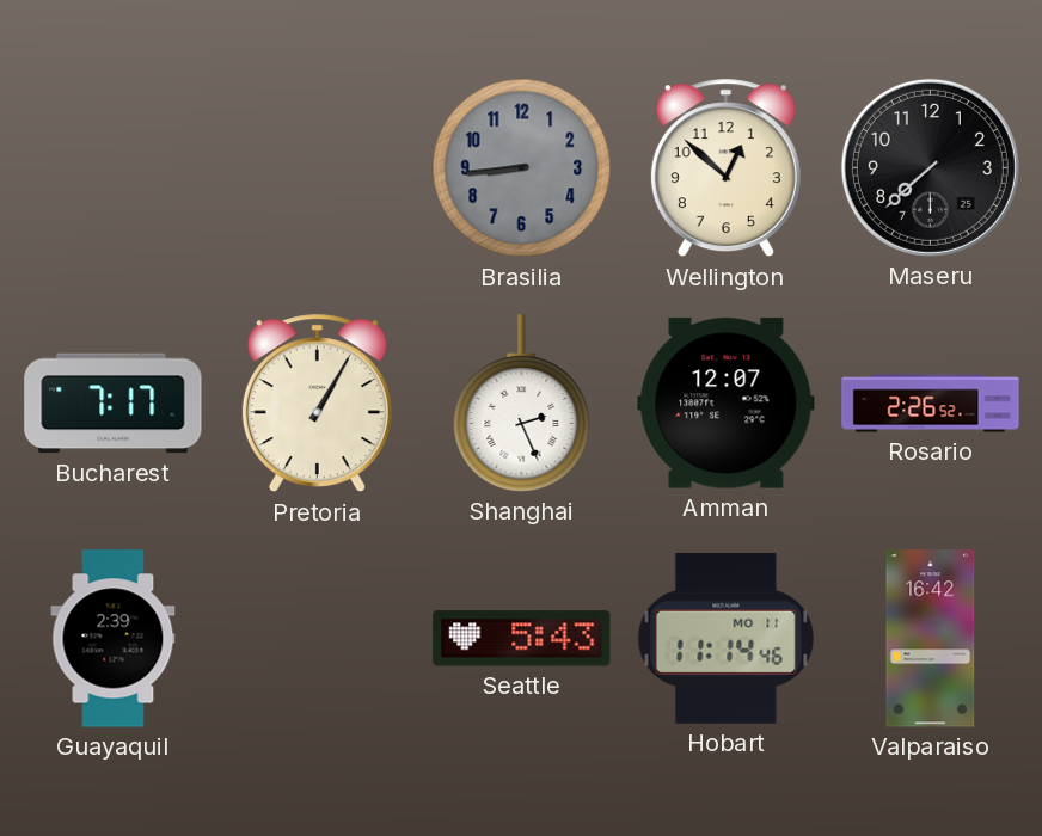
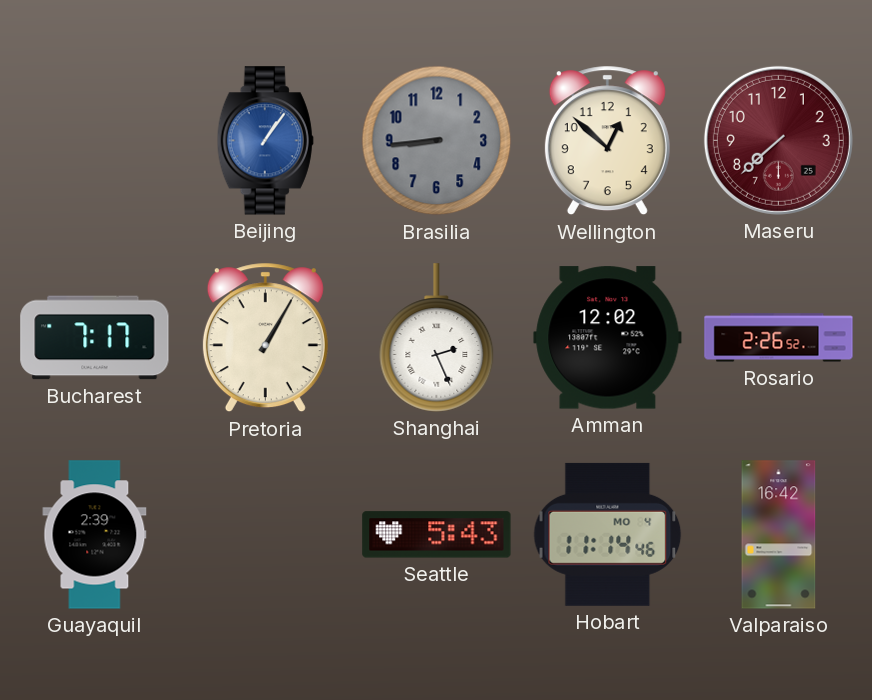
Beijing: none -> 1:06 (265, 141)
Maseru dial: black -> burgundy (778, 140)
Amman: 12:07 -> 12:02 (608, 338)
Hobart date: MO 11 -> MO 4 (608, 534)
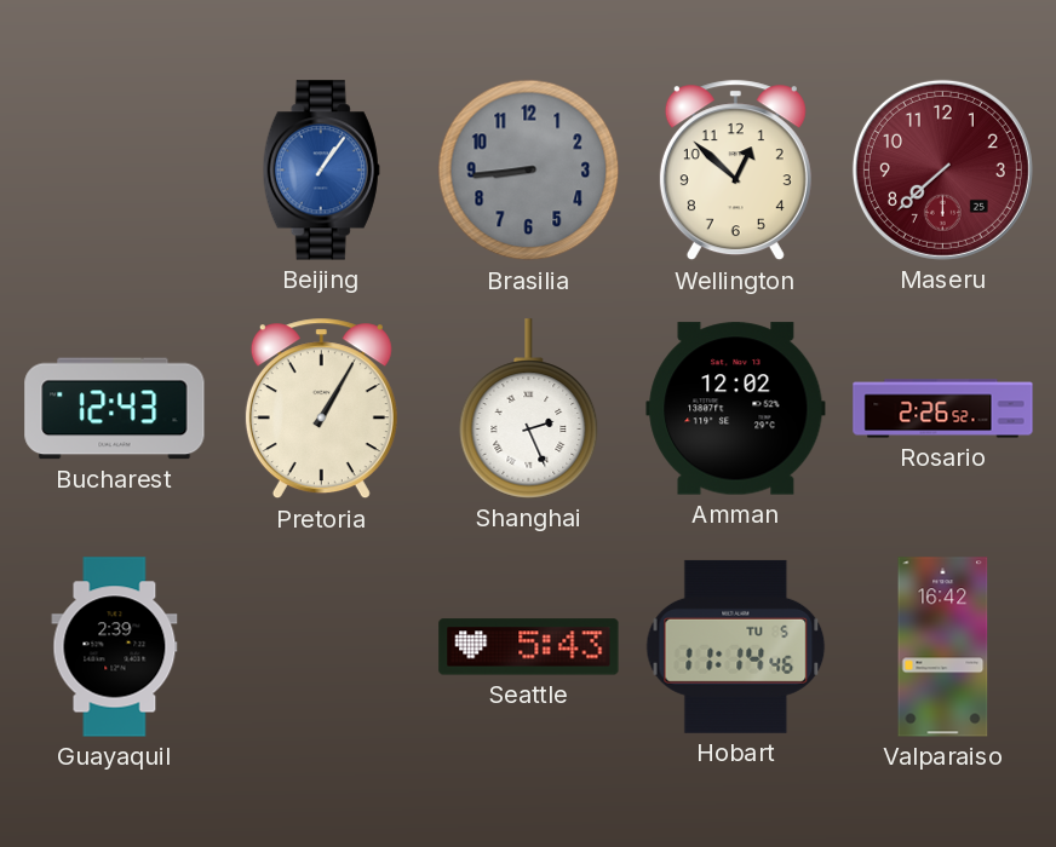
Bucharest: 7:17 -> 12:43 (115, 409)
Hobart date: MO 4 -> TU 5 (736, 646)
